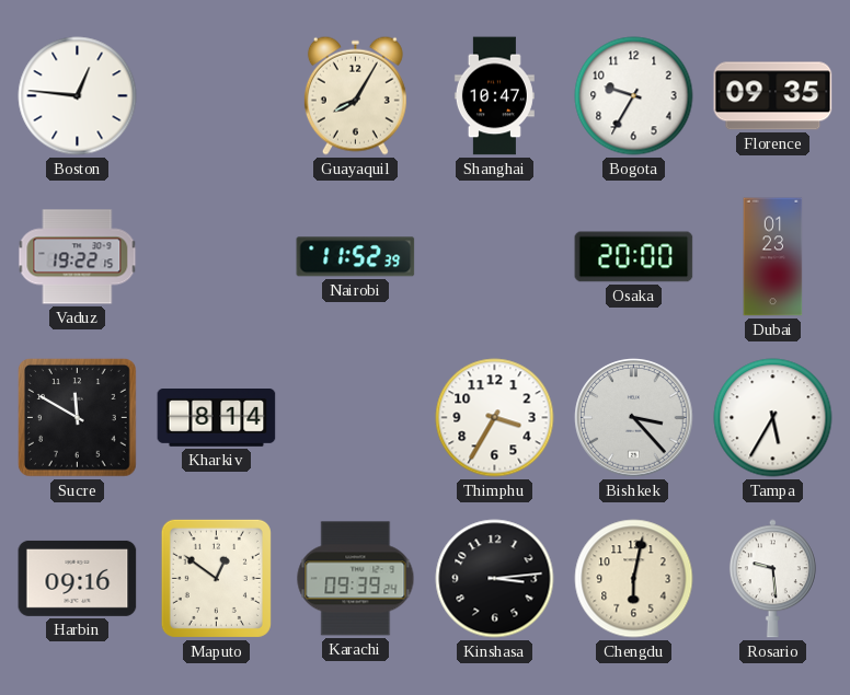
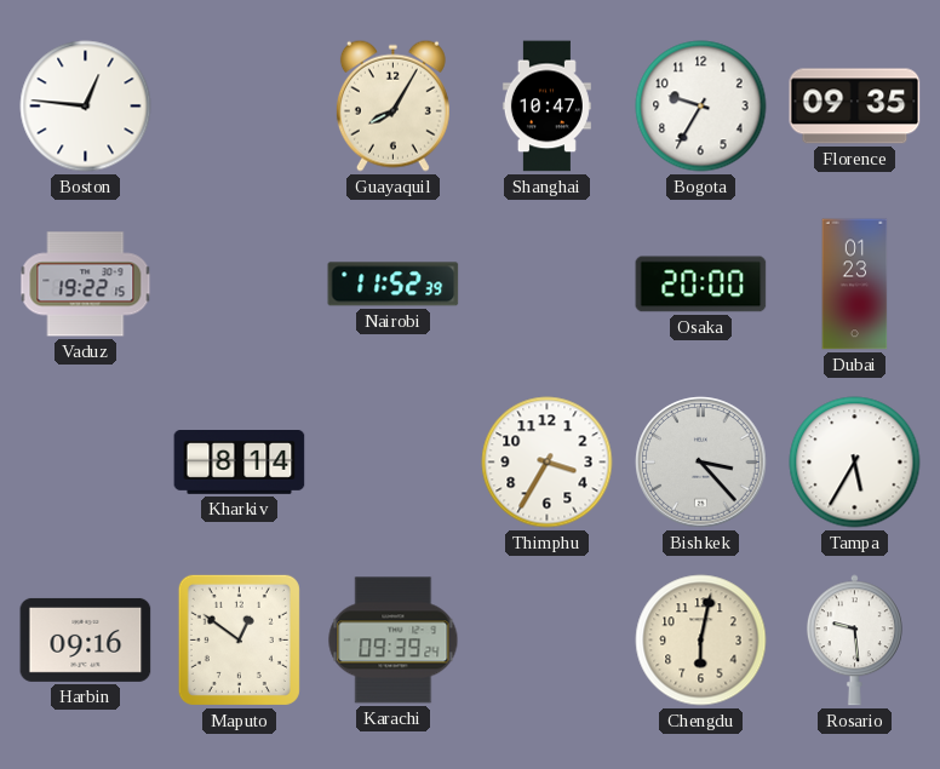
Sucre: 11:50 -> none (78, 418)
Kinshasa: 3:14 -> none (495, 579)
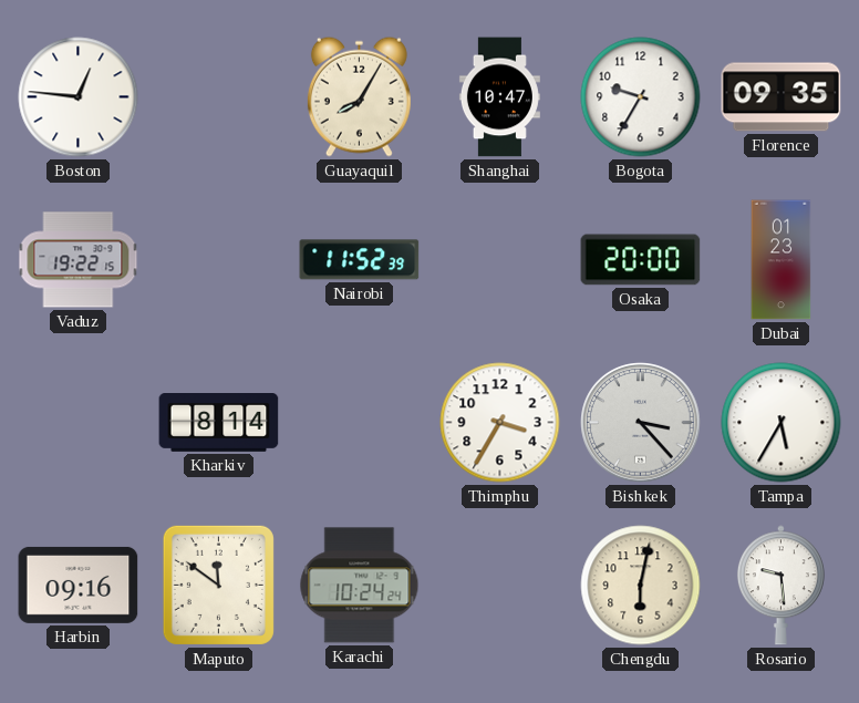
Maputo: 12:51 -> 11:51 (218, 585)
Karachi: 09:39 -> 10:24 (360, 586)
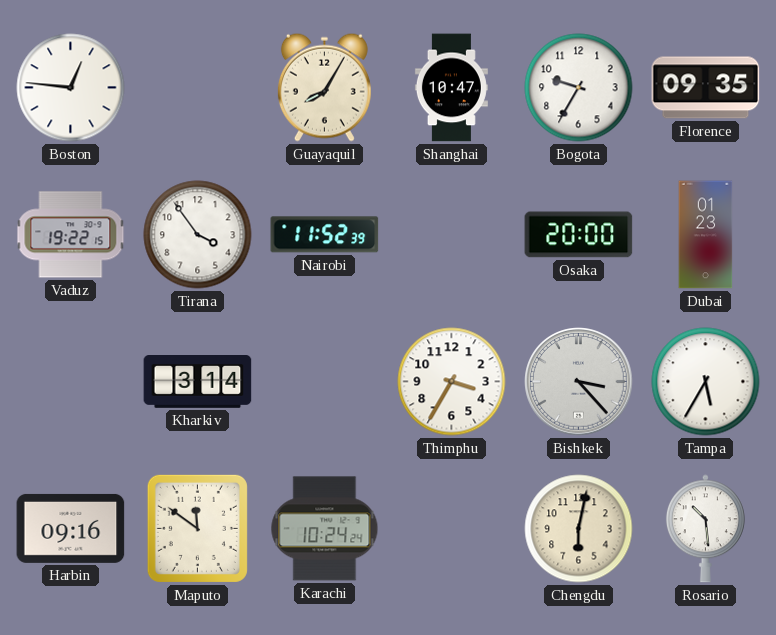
Tirana: none -> 3:54 (198, 235)
Kharkiv: 8:14 -> 3:14 (198, 382)
Rosario: 9:29 -> 10:29 (705, 529)
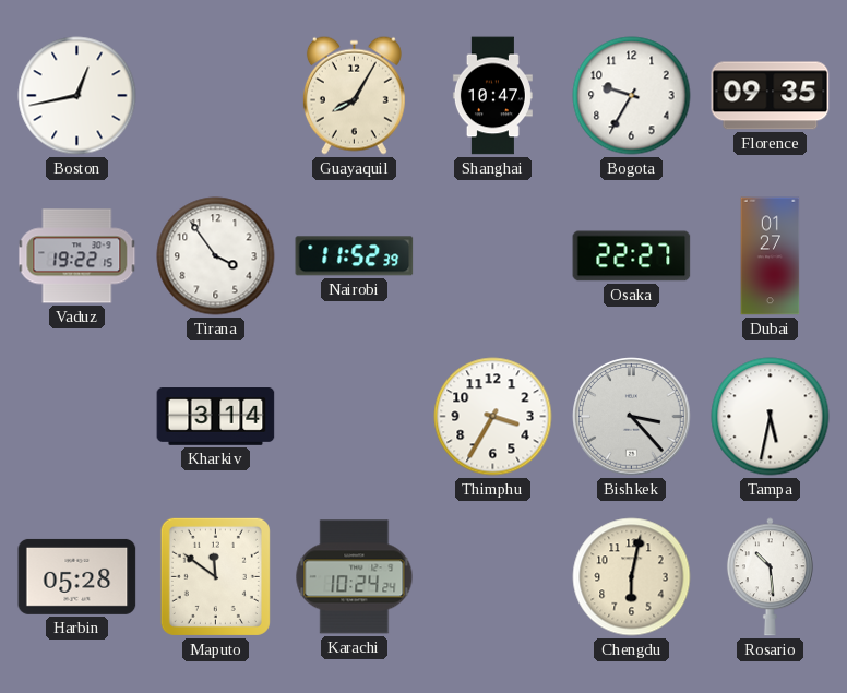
Boston: 12:46 -> 12:43 (77, 96)
Osaka: 20:00 -> 22:27 (632, 256)
Dubai: 01:23 -> 01:27 (771, 256)
Tampa: 5:35 -> 5:32 (771, 417)
Harbin: 09:16 -> 05:28 (77, 576)
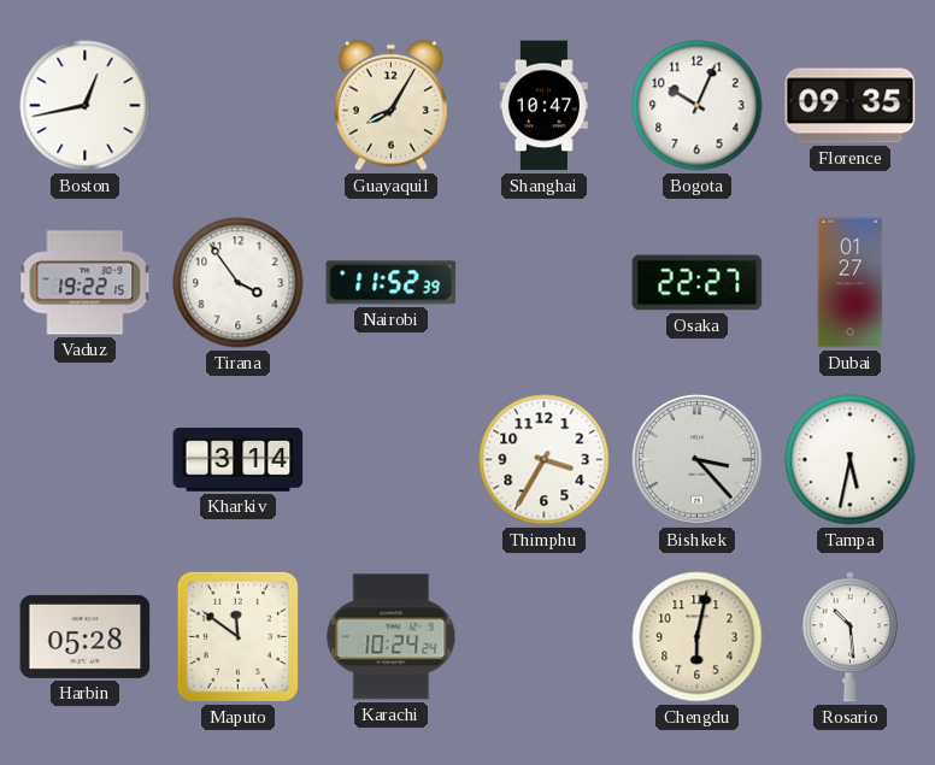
Bogota: 9:35 -> 10:04 (698, 106)
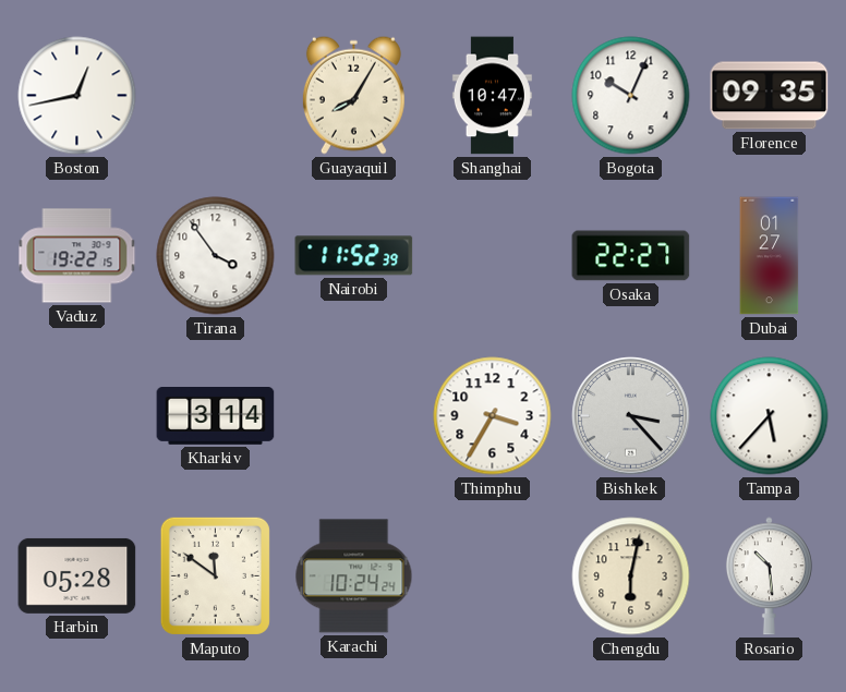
Tampa: 5:32 -> 5:37 (770, 416)
